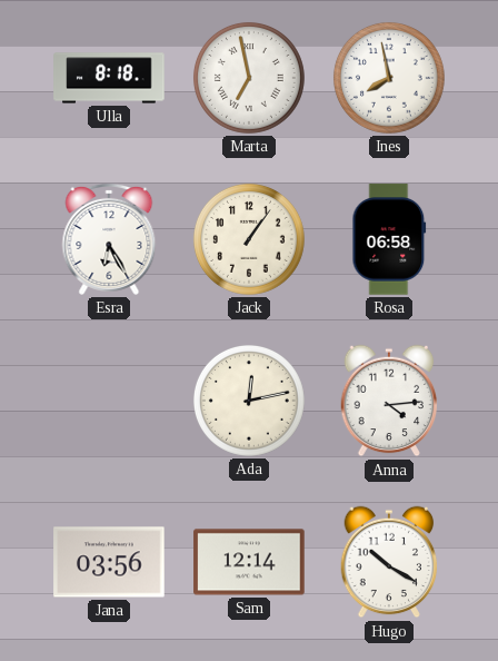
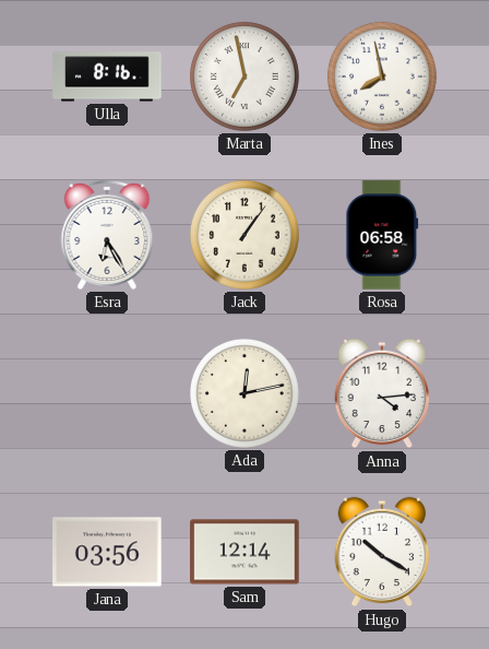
Ulla: 8:18 -> 8:16 (107, 76)
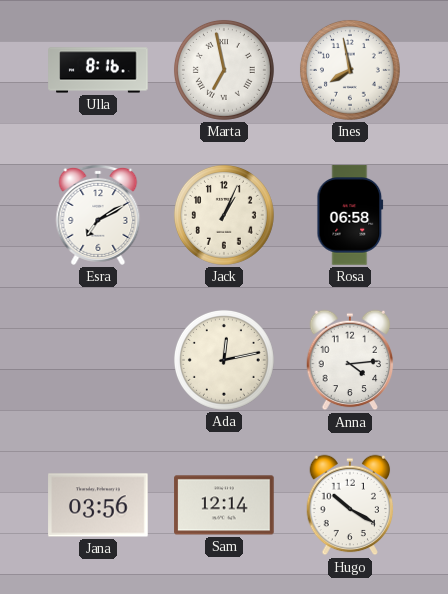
Esra: 6:25 -> 7:10 (98, 215)
Jack: 1:06 -> 1:04 (224, 215)
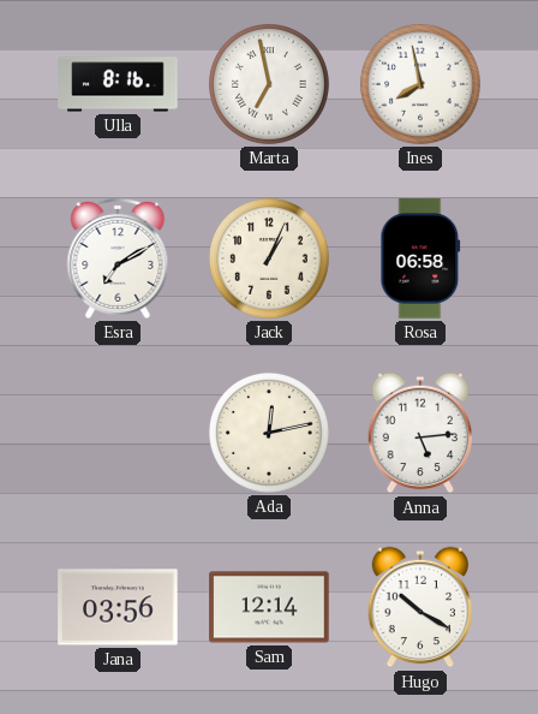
Anna: 4:14 -> 5:14 (420, 433)
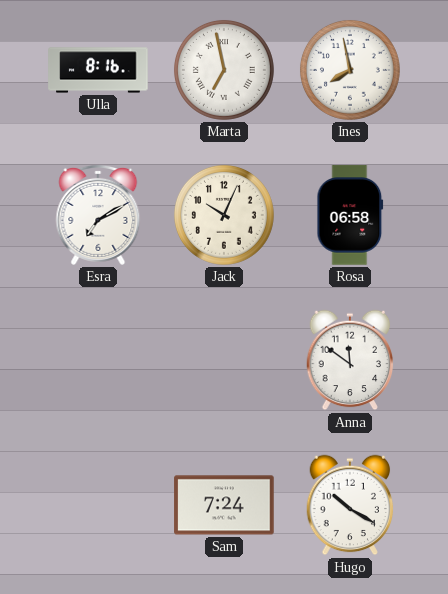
Jack: 1:04 -> 10:04 (224, 215)
Ada: 12:13 -> none (269, 433)
Anna: 5:14 -> 11:51 (350, 360)
Jana: 03:56 -> none (118, 607)
Sam: 12:14 -> 7:24 (224, 505)
